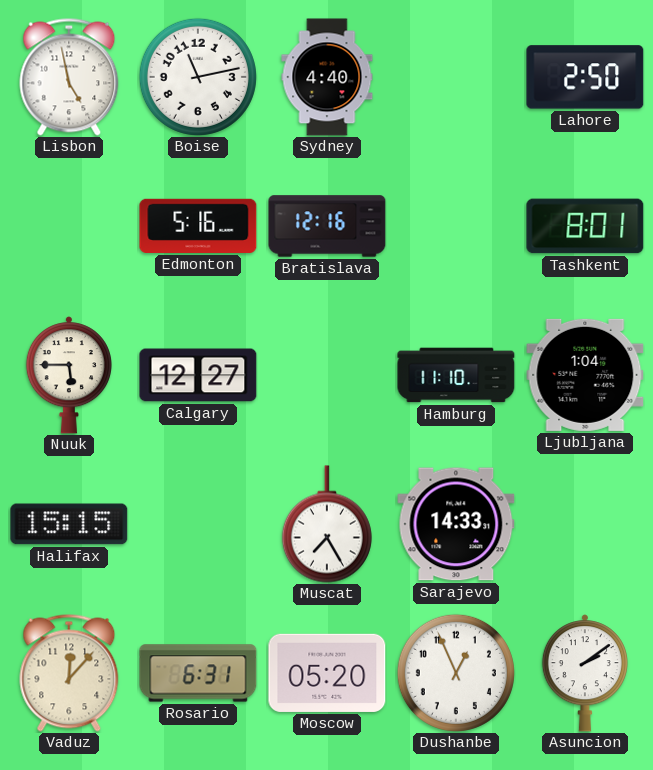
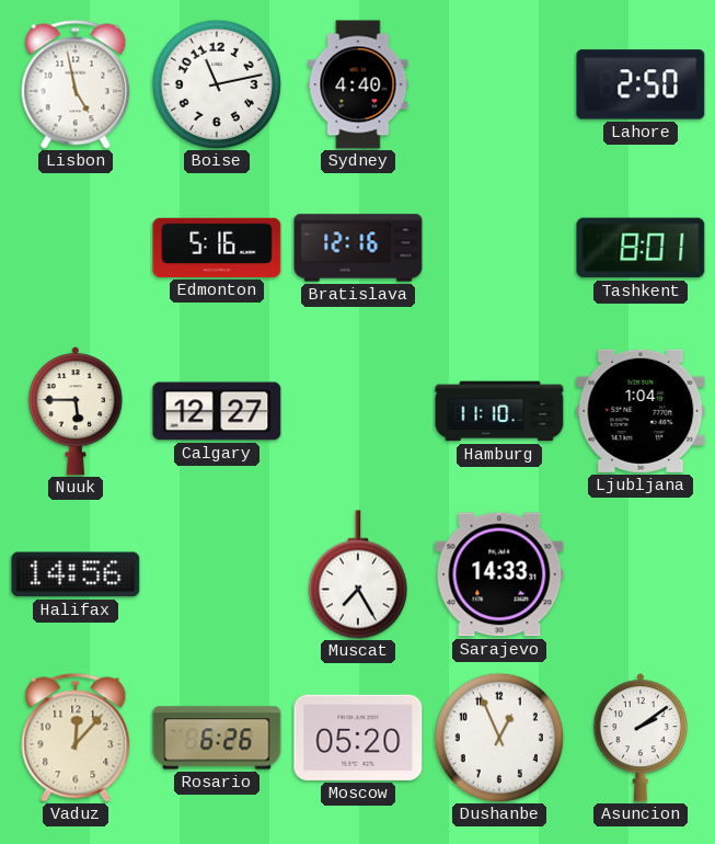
Halifax: 15:15 -> 14:56 (76, 574)
Rosario: 6:31 -> 6:26 (217, 738)
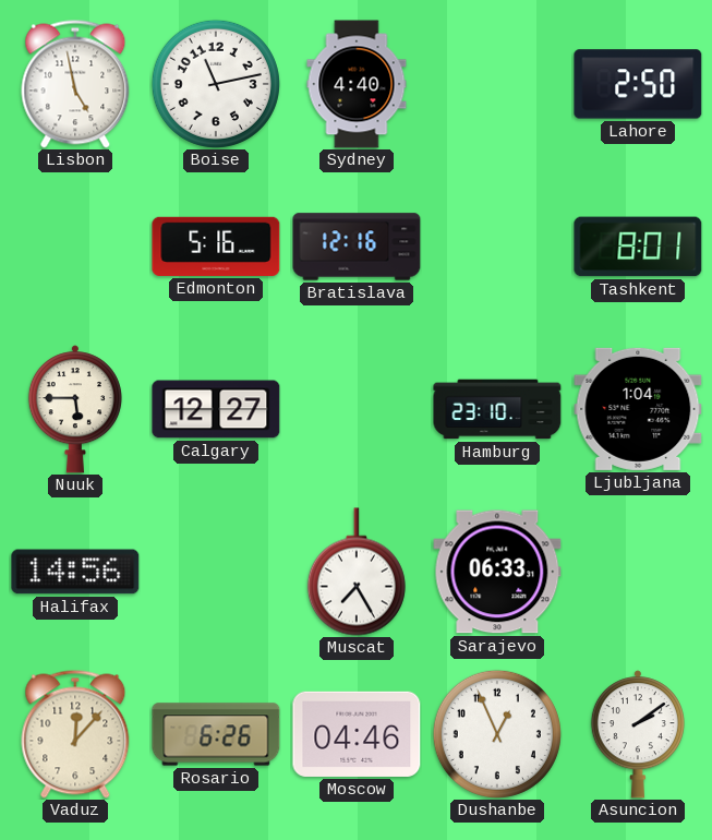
Hamburg: 11:10 -> 23:10 (497, 409)
Sarajevo: 14:33 -> 06:33 (497, 572)
Moscow: 05:20 -> 04:46 (357, 734)
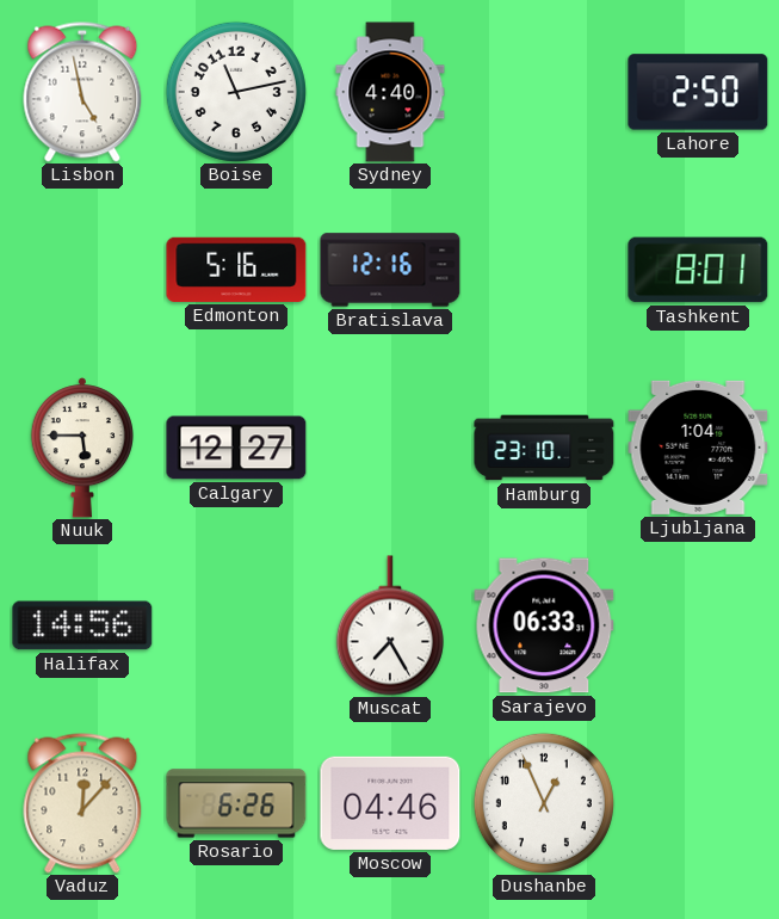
Asuncion: 2:09 -> none (638, 734)
